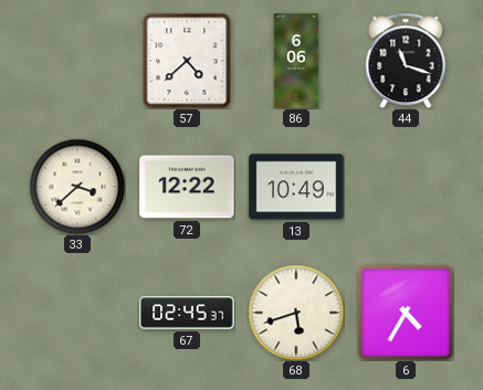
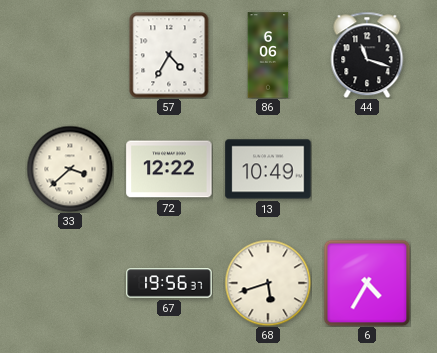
57: 4:38 -> 4:35 (169, 55)
67: 02:45 -> 19:56 (169, 283)
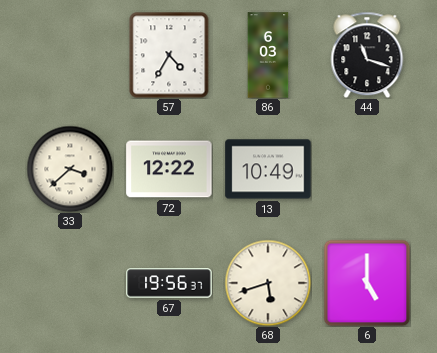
86: 6:06 -> 6:03 (268, 55)
6: 4:35 -> 5:00 (367, 283)
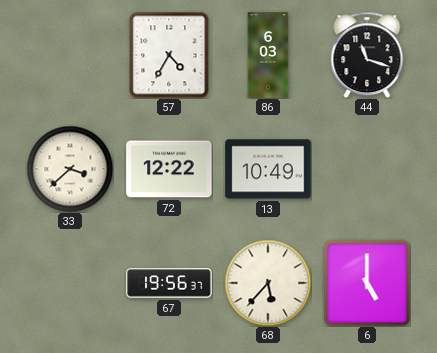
68: 5:42 -> 5:37 (268, 283)
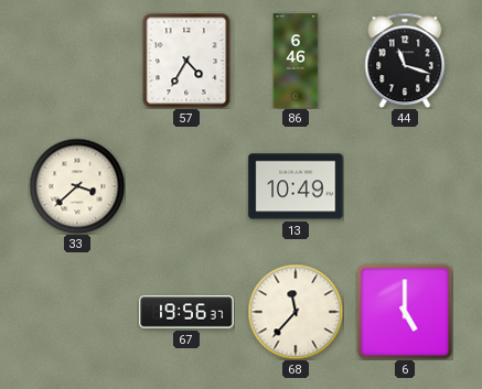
86: 6:03 -> 6:46 (296, 61)
72: 12:22 -> none (169, 169)
68: 5:37 -> 11:37 (296, 312)
